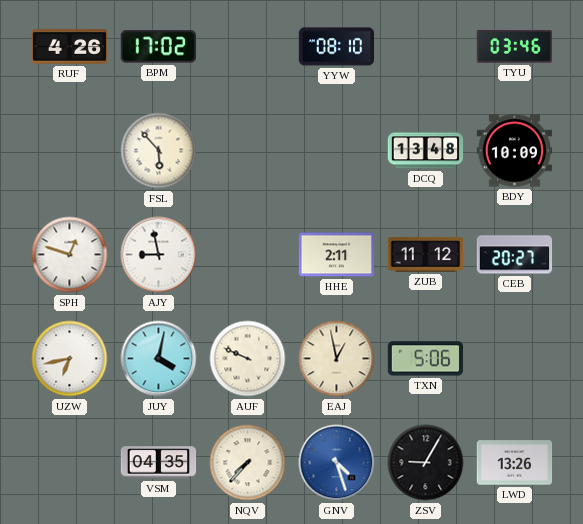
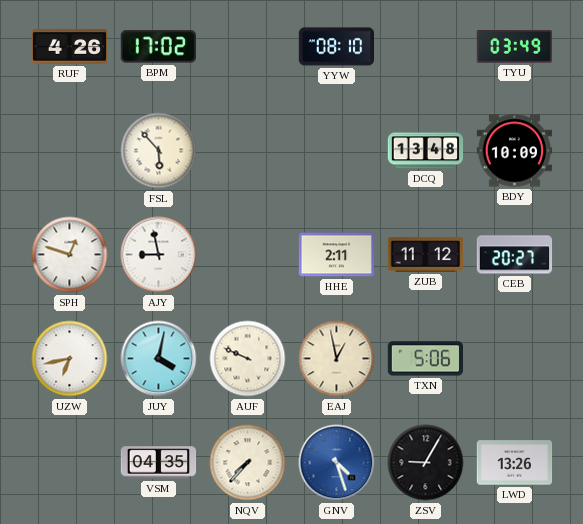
TYU: 03:46 -> 03:49 (514, 47)
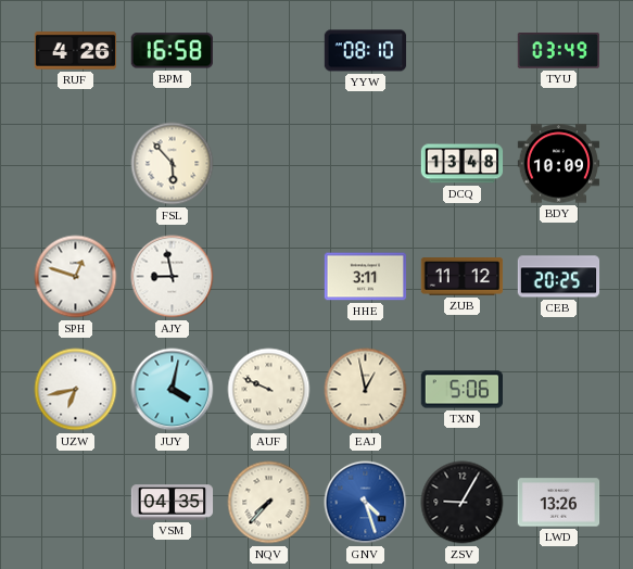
BPM: 17:02 -> 16:58 (172, 51)
HHE: 2:11 -> 3:11 (366, 277)
CEB: 20:27 -> 20:25 (559, 277)
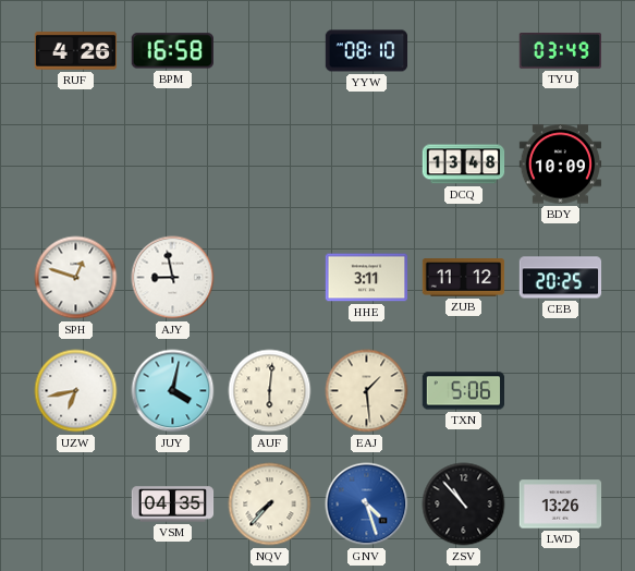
FSL: 5:53 -> none (173, 164)
AUF: 9:49 -> 6:01 (270, 391)
EAJ: 12:58 -> 1:29 (367, 391)
ZSV: 9:05 -> 10:53 (464, 505)
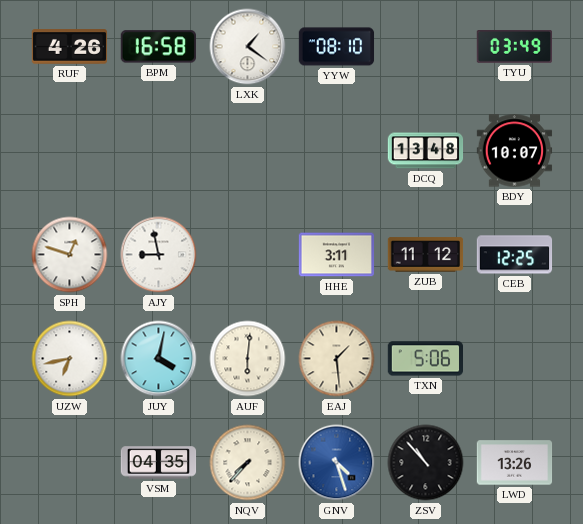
LXK: none -> 1:21 (248, 47)
BDY: 10:09 -> 10:07 (515, 151)
CEB: 20:25 -> 12:25 (515, 255)
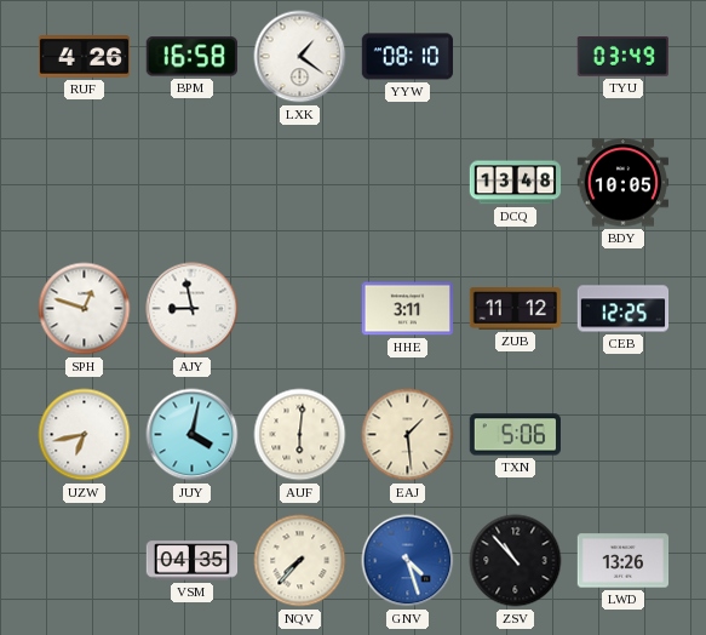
BDY: 10:07 -> 10:05 (624, 183)
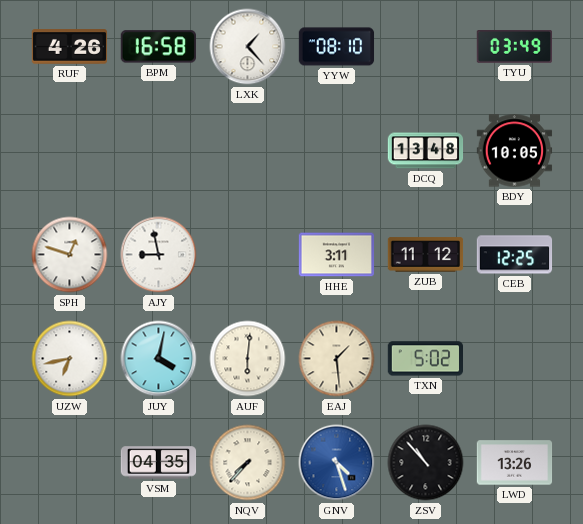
LXK: 1:21 -> 1:23 (248, 47)
TXN: 5:06 -> 5:02 (426, 359)
